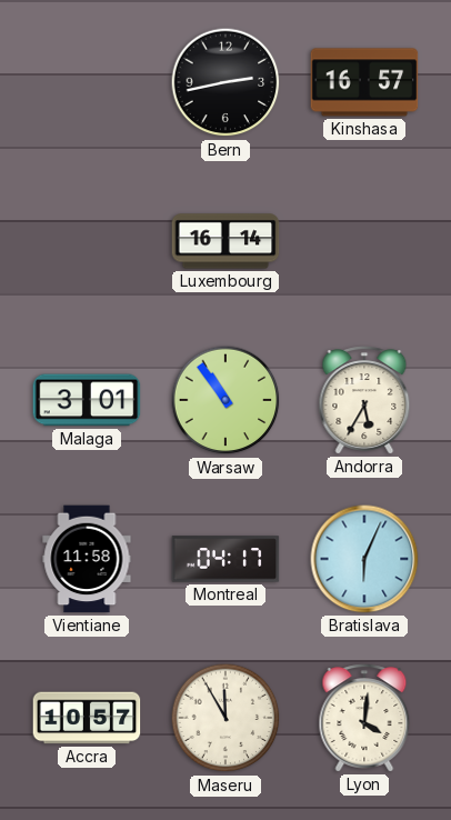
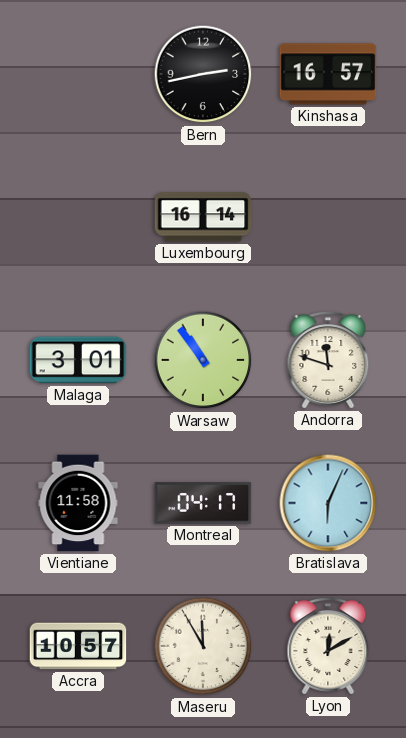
Andorra: 5:35 -> 11:48 (328, 360)
Lyon: 4:01 -> 12:10 (328, 646)
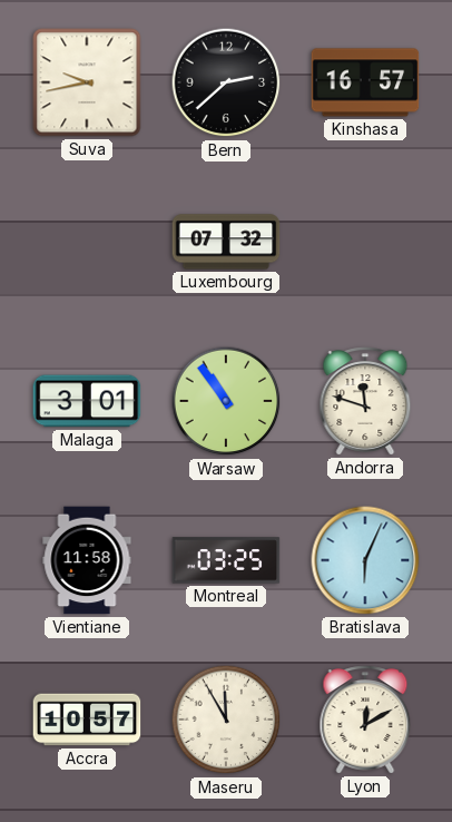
Suva: none -> 9:43 (87, 82)
Bern: 2:43 -> 2:38 (226, 82)
Luxembourg: 16:14 -> 07:32 (226, 242)
Montreal: 04:17 -> 03:25 (226, 560)
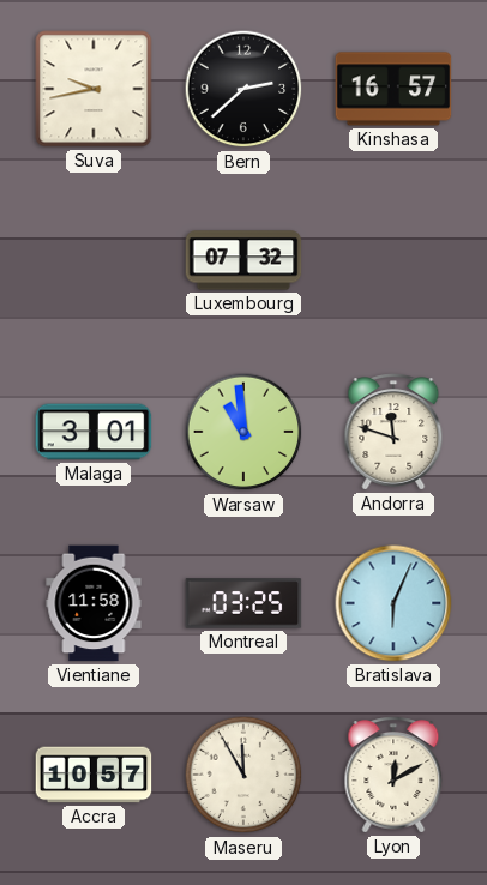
Warsaw: 10:54 -> 10:59 (243, 432)
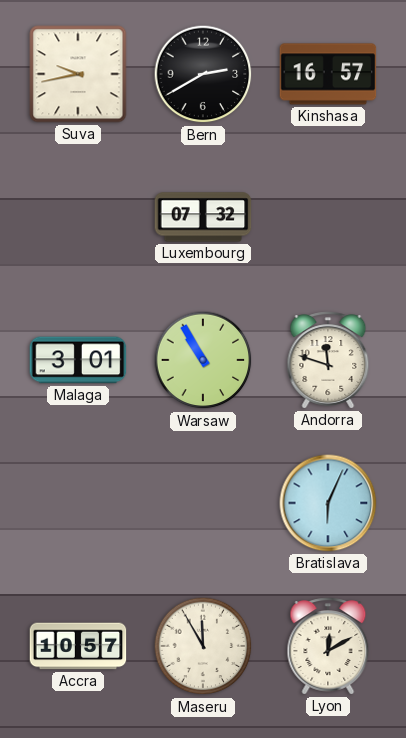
Bern: 2:38 -> 2:40 (203, 74)
Warsaw: 10:59 -> 10:55 (203, 360)
Vientiane: 11:58 -> none (94, 603)
Montreal: 03:25 -> none (243, 603)
